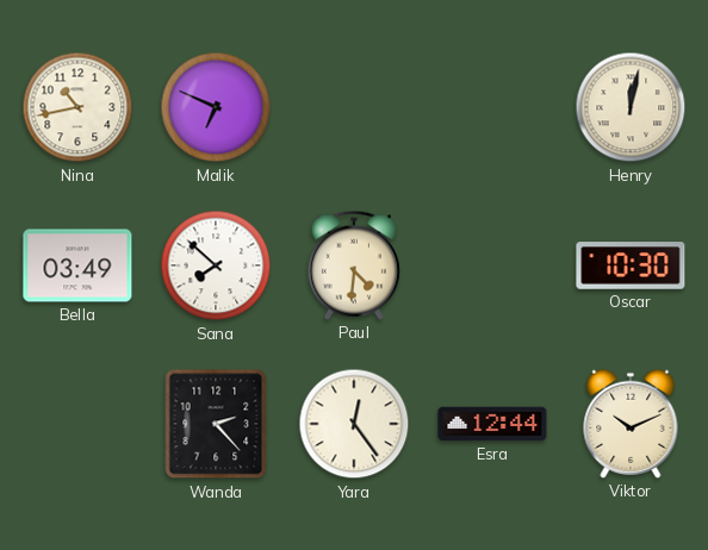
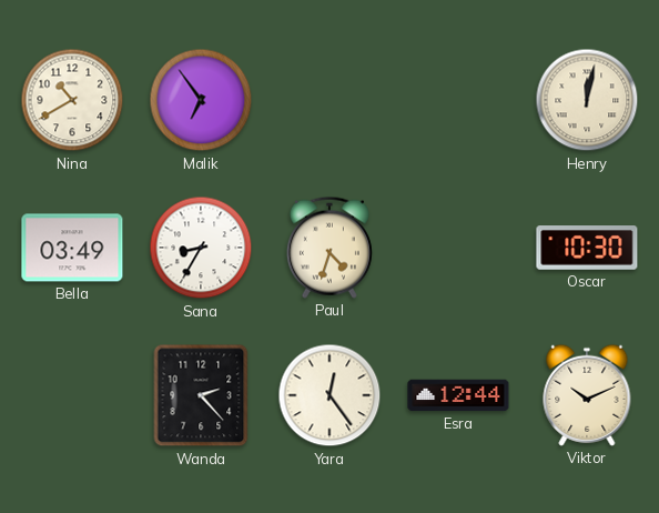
Nina: 10:43 -> 10:40 (72, 100)
Malik: 6:49 -> 6:54 (201, 100)
Sana: 7:52 -> 8:35 (201, 248)
Paul: 4:31 -> 4:33 (329, 248)
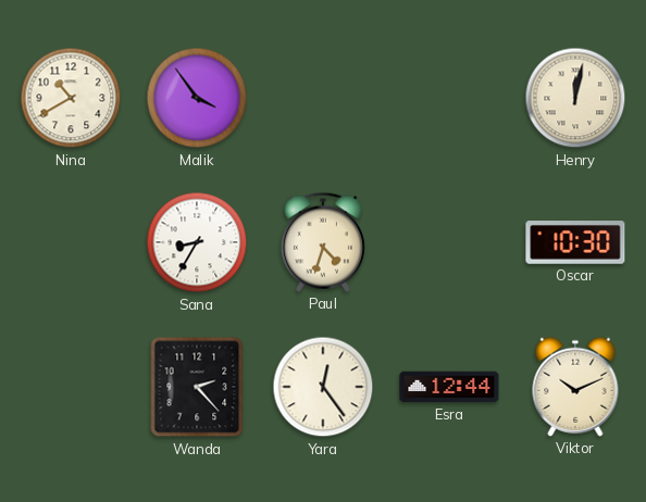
Malik: 6:54 -> 3:54 (197, 98)
Bella: 03:49 -> none (72, 248)
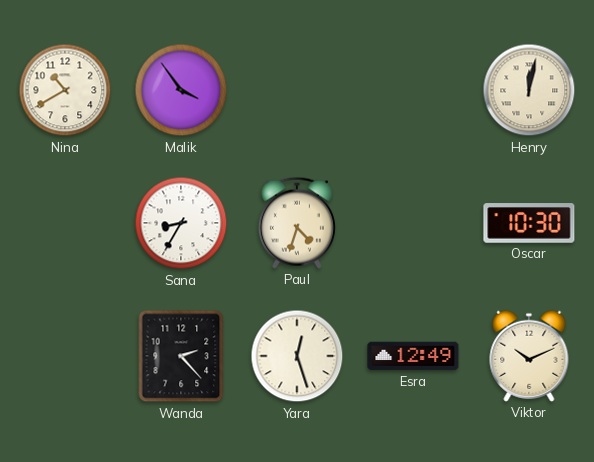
Yara: 12:24 -> 12:27 (297, 356)
Esra: 12:44 -> 12:49 (413, 356)
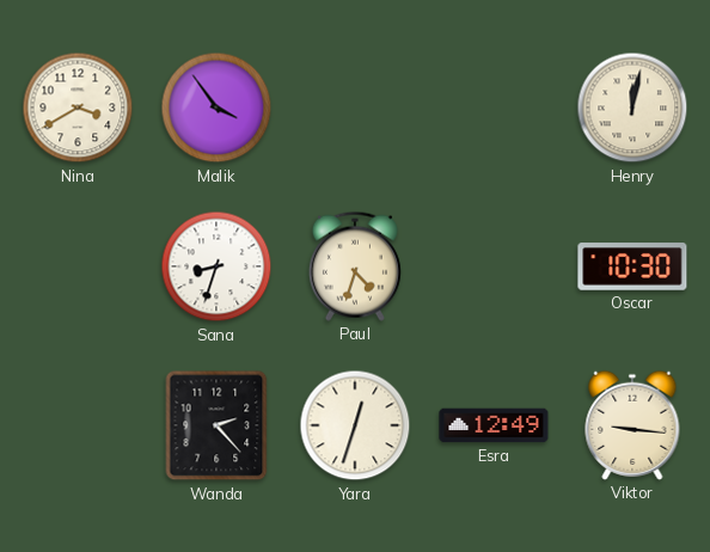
Nina: 10:40 -> 3:40 (78, 108)
Sana: 8:35 -> 8:33 (216, 266)
Yara: 12:27 -> 12:33 (355, 425)
Viktor: 10:11 -> 9:16 (632, 425)
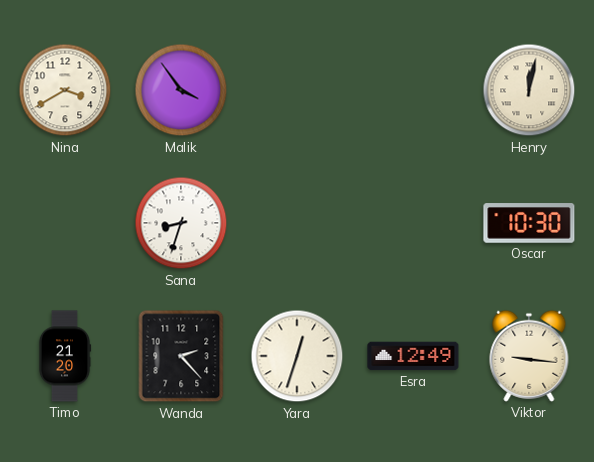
Paul: 4:33 -> none (355, 266)
Timo: none -> 21:20 (65, 356)
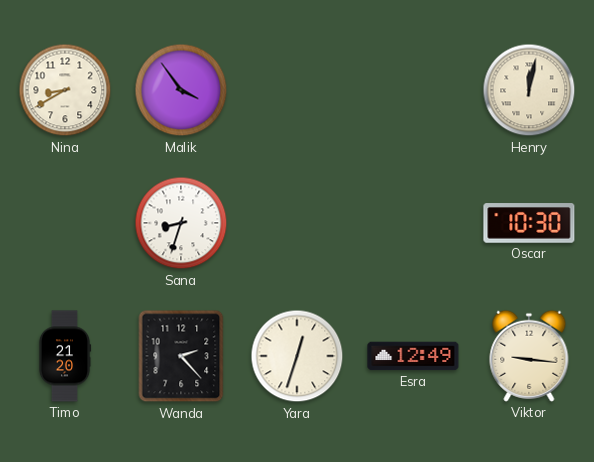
Nina: 3:40 -> 8:40 (65, 90)
